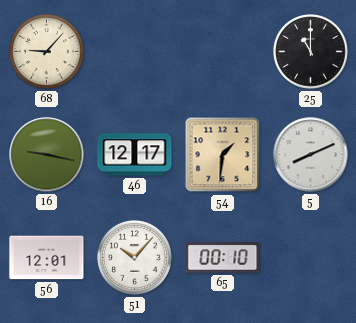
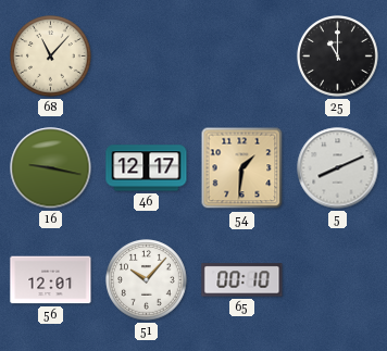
68: 9:07 -> 11:07 (51, 57)
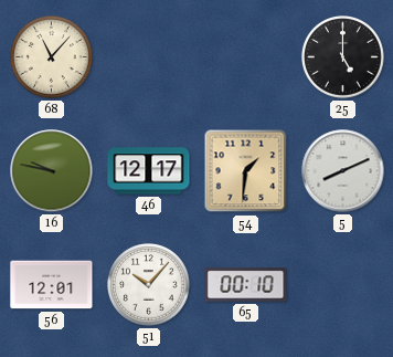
25: 11:00 -> 5:00 (343, 57)
16: 9:17 -> 9:47 (52, 171)
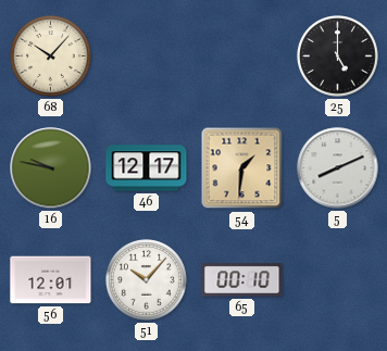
68: 11:07 -> 10:07 (51, 57)
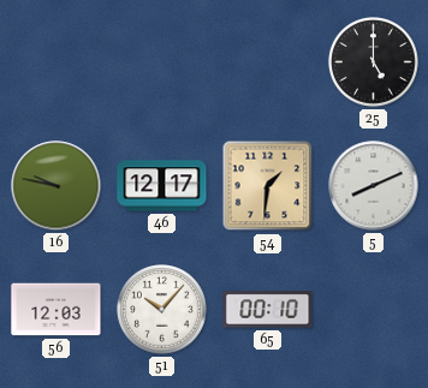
68: 10:07 -> none (51, 57)
56: 12:01 -> 12:03 (57, 310)
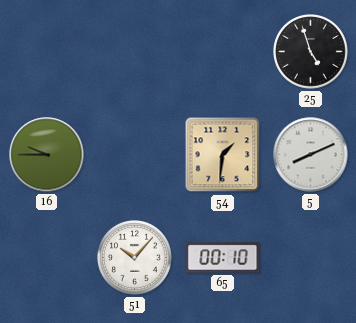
25: 5:00 -> 4:57 (311, 52)
16: 9:47 -> 9:45 (47, 155)
46: 12:17 -> none (162, 186)
56: 12:03 -> none (57, 310)
